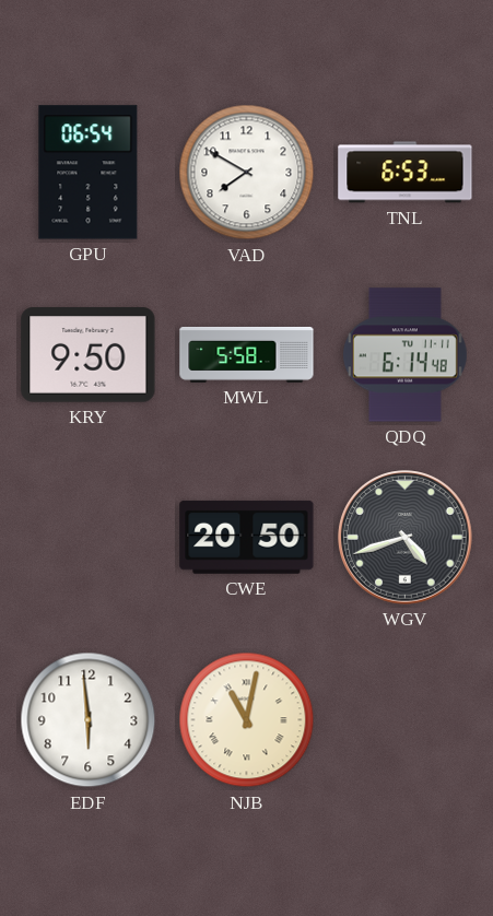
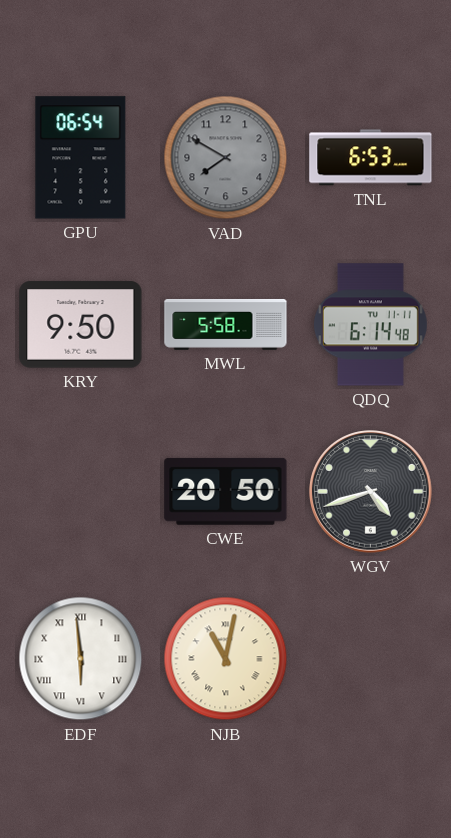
VAD dial: white -> grey (226, 158)
EDF numerals: Arabic -> Roman (81, 659)
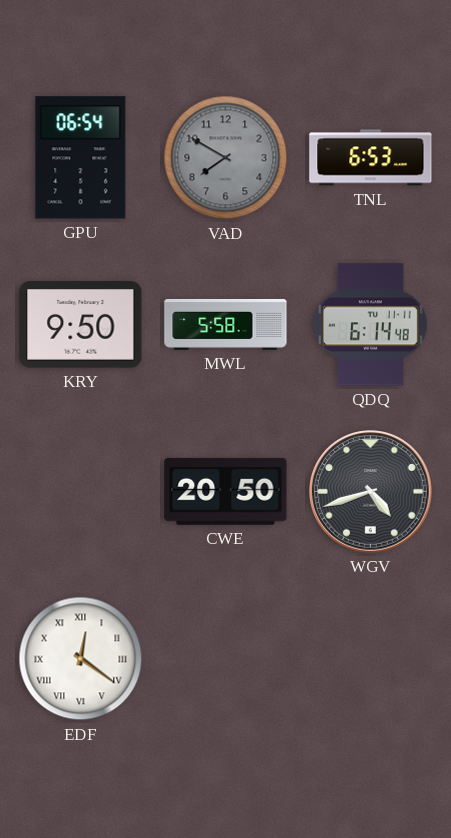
EDF: 5:59 -> 12:21 (81, 659)
NJB: 11:02 -> none (226, 659)
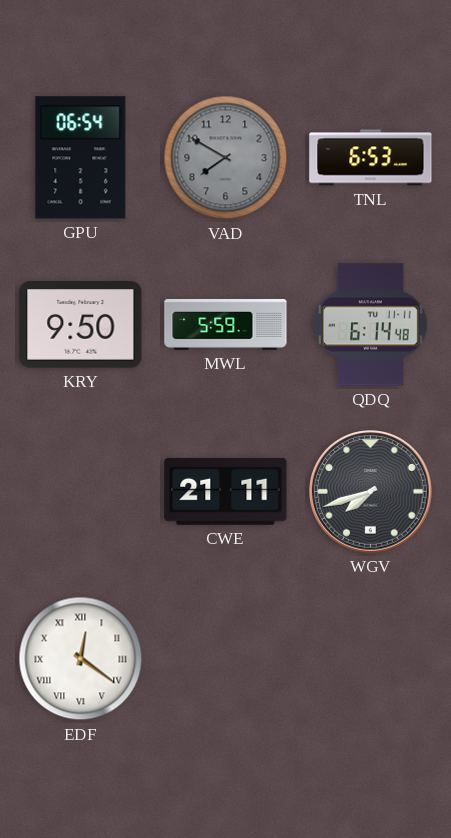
MWL: 5:58 -> 5:59 (226, 324)
CWE: 20:50 -> 21:11 (226, 491)
WGV: 4:42 -> 7:42 (371, 492)
